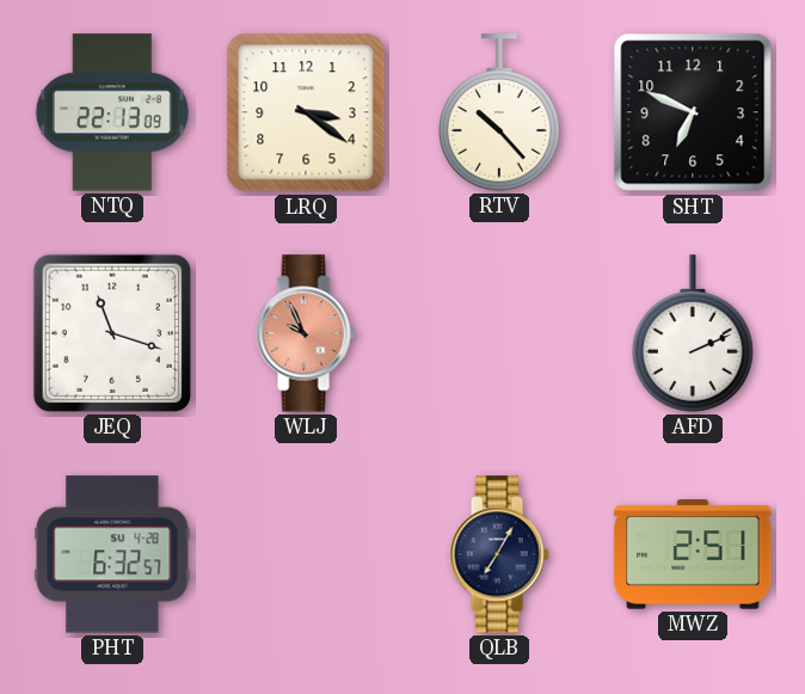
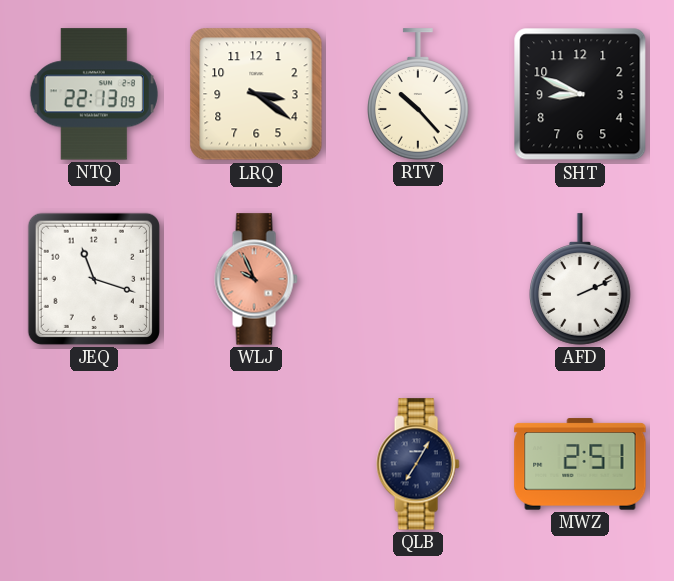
SHT: 6:49 -> 8:49 (580, 94)
PHT: 6:32 -> none (112, 554)
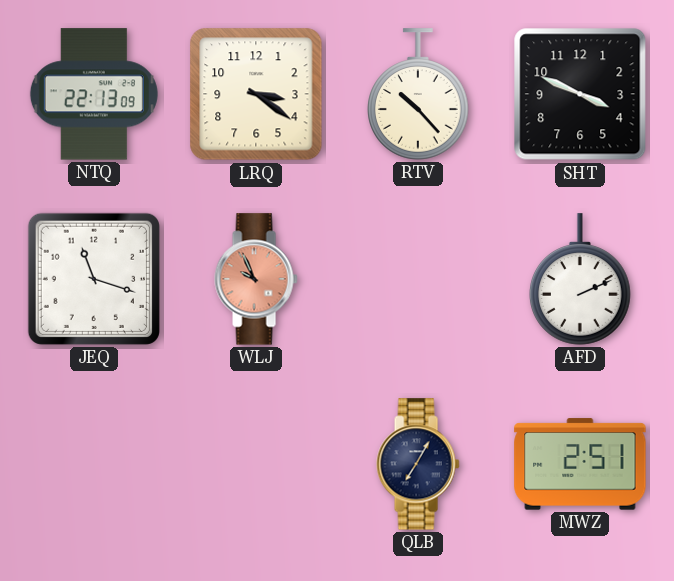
SHT: 8:49 -> 3:49 (580, 94)
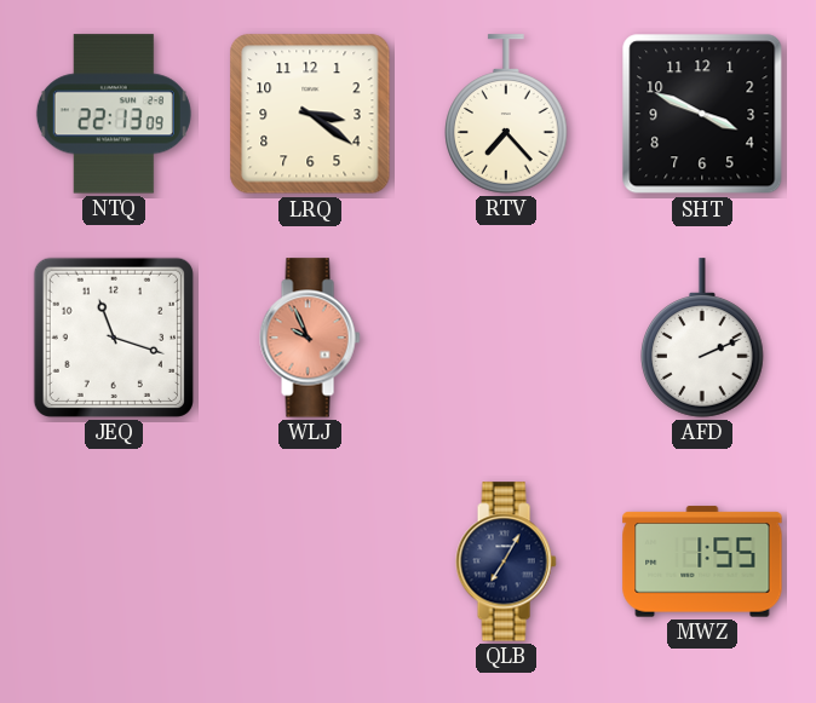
RTV: 10:23 -> 7:23 (507, 114)
MWZ: 2:51 -> 1:55 (702, 561)
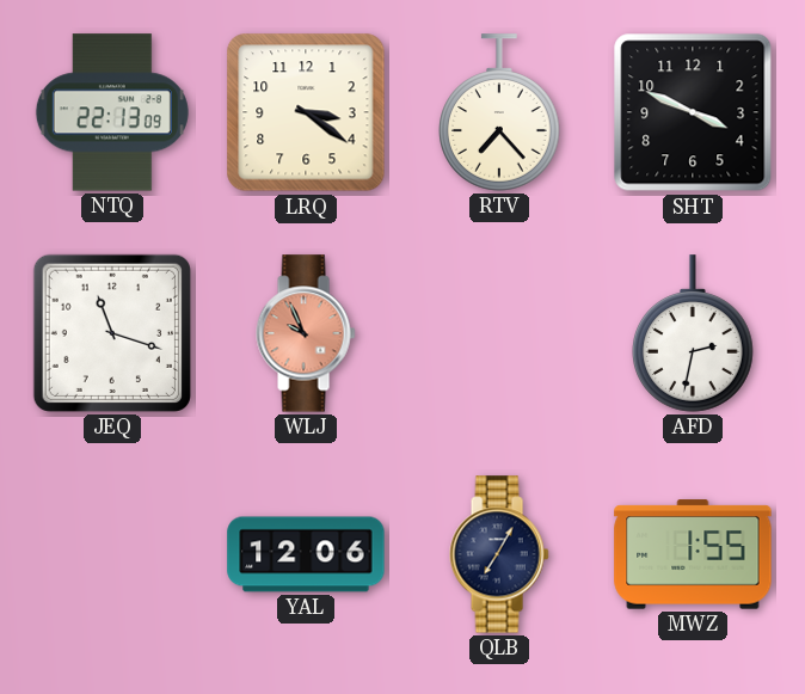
AFD: 2:11 -> 2:32 (694, 333)
YAL: none -> 12:06 (306, 554)
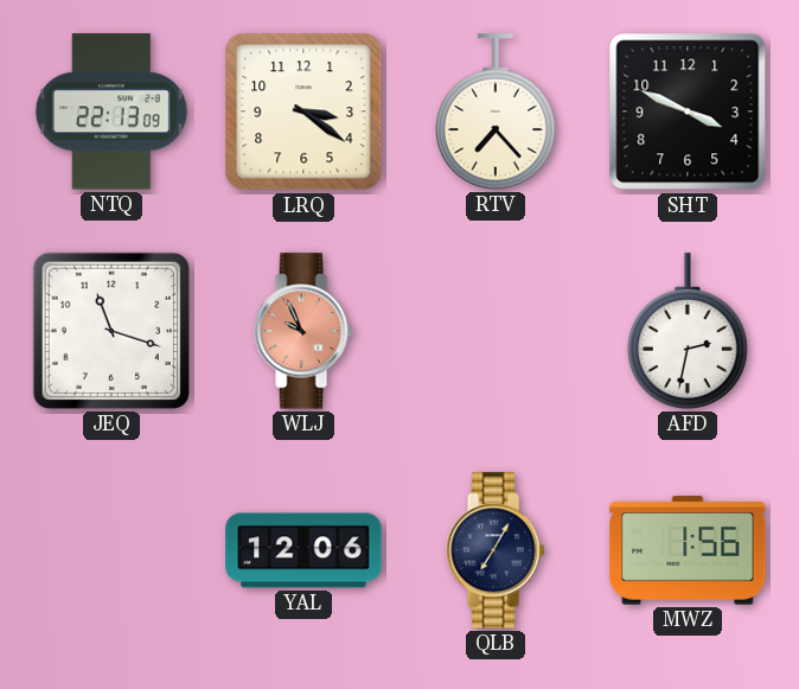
MWZ: 1:55 -> 1:56 (688, 550)
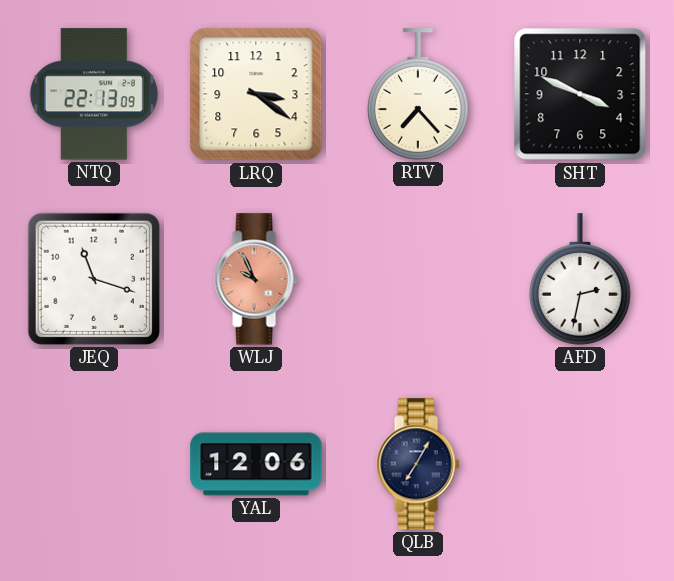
MWZ: 1:56 -> none (688, 550)
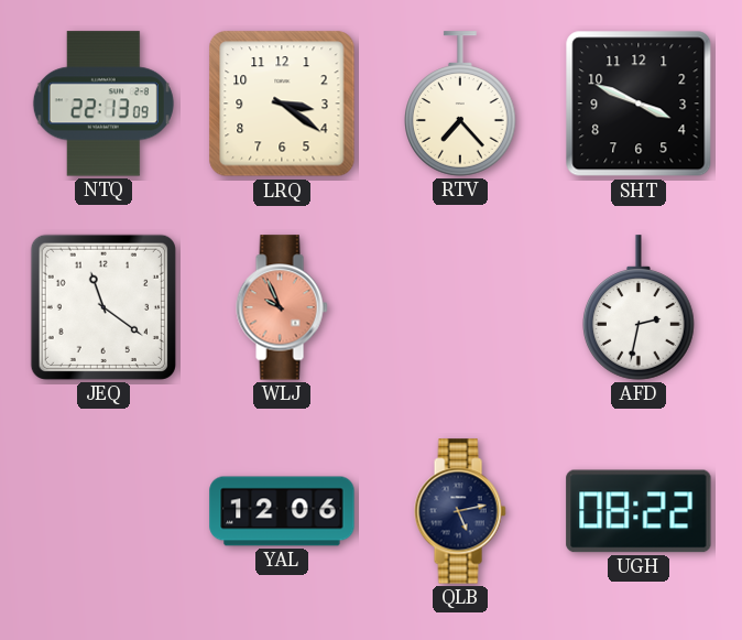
JEQ: 11:18 -> 11:21 (103, 307)
QLB: 7:05 -> 5:13 (460, 511)
UGH: none -> 08:22 (639, 511)
